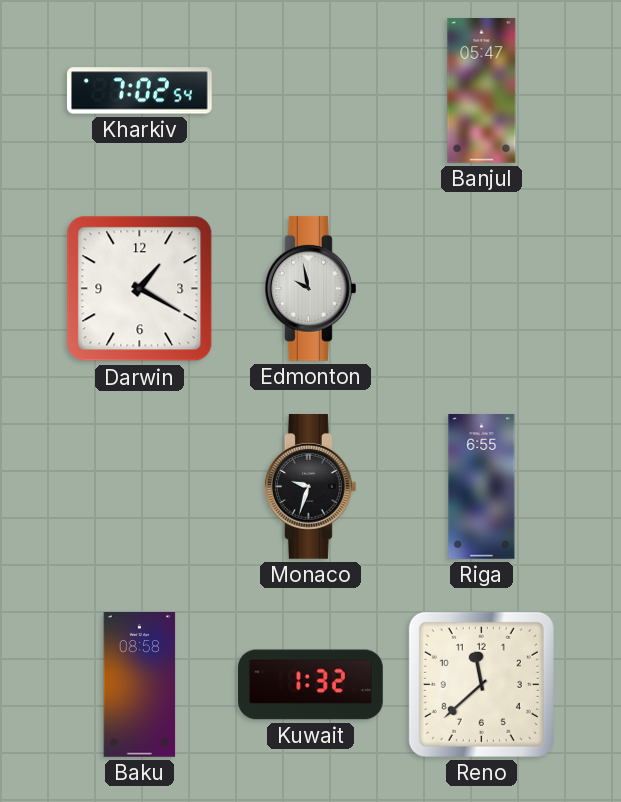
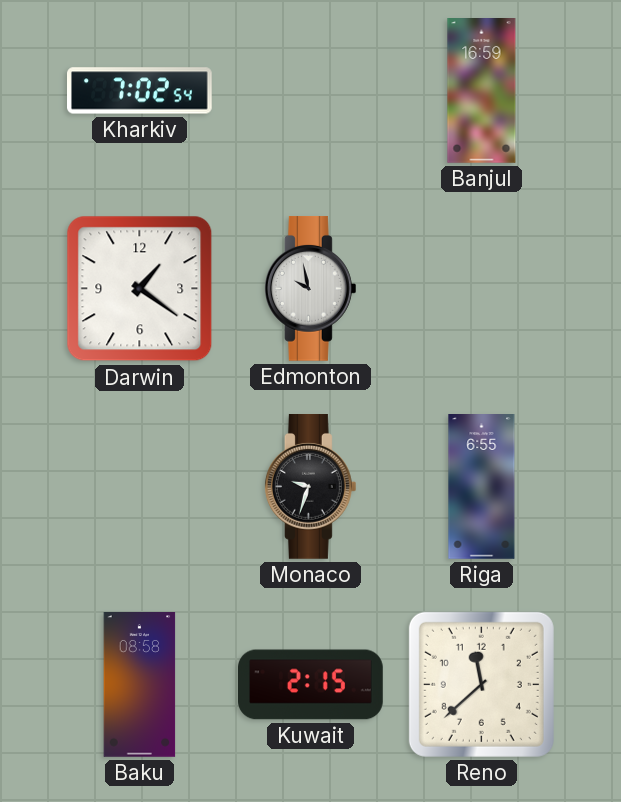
Banjul: 05:47 -> 16:59 (482, 91)
Darwin: 1:20 -> 1:21 (140, 289)
Kuwait: 1:32 -> 2:15 (311, 685)
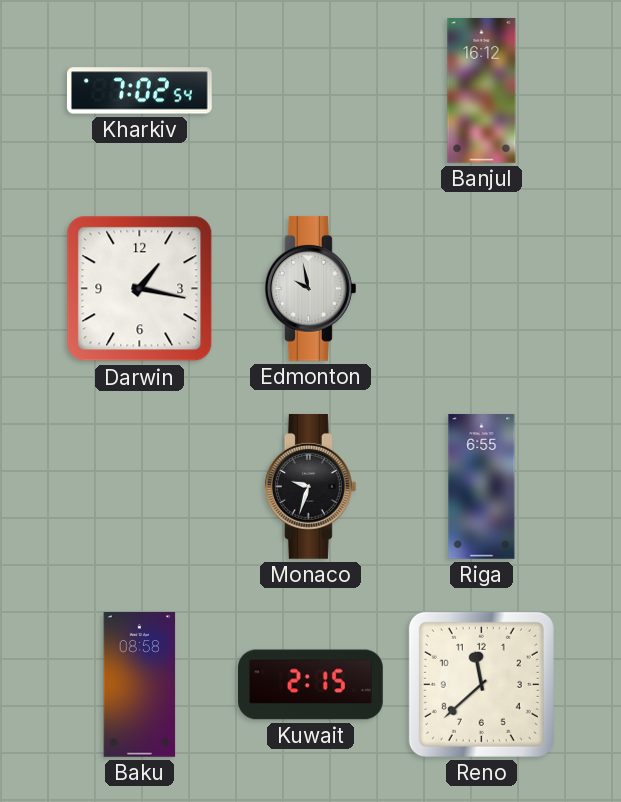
Banjul: 16:59 -> 16:12 (482, 91)
Darwin: 1:21 -> 1:17 (140, 289)
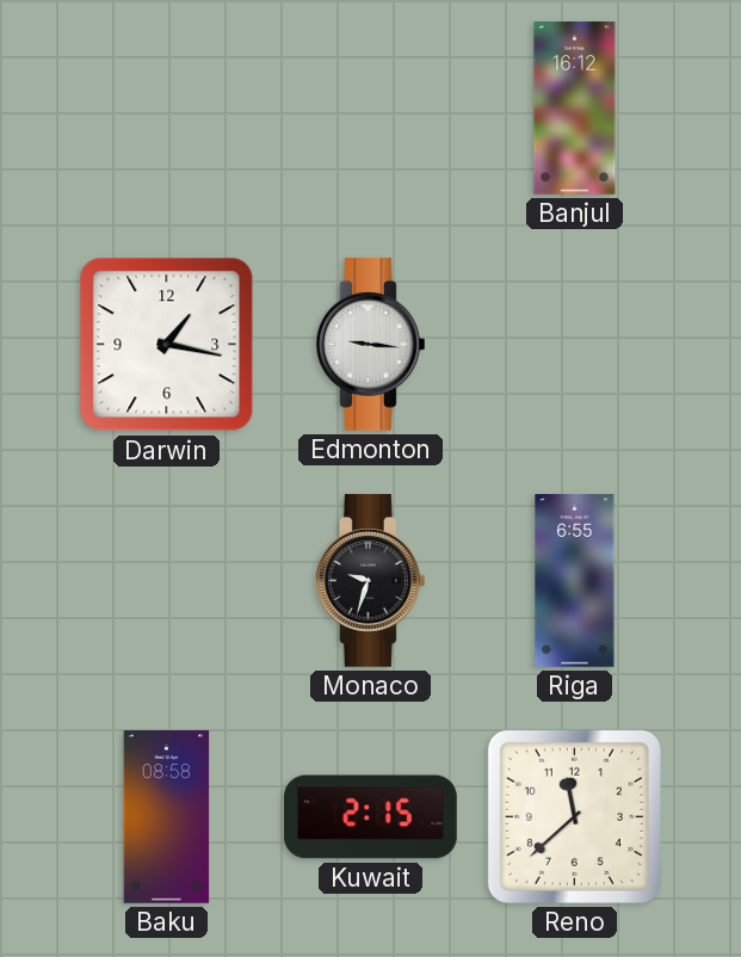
Kharkiv: 7:02 -> none (140, 91)
Edmonton: 9:58 -> 9:16 (370, 345)
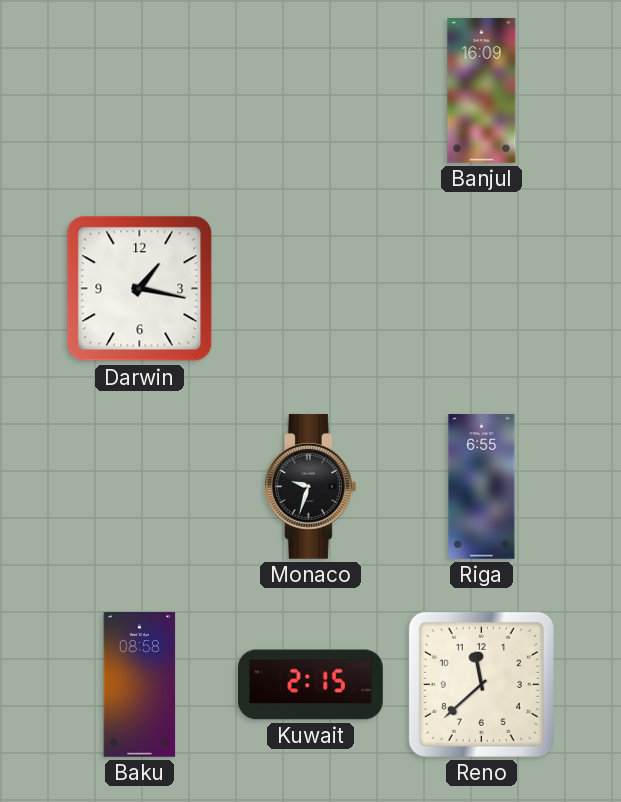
Banjul: 16:12 -> 16:09 (482, 91)
Edmonton: 9:16 -> none (370, 345)
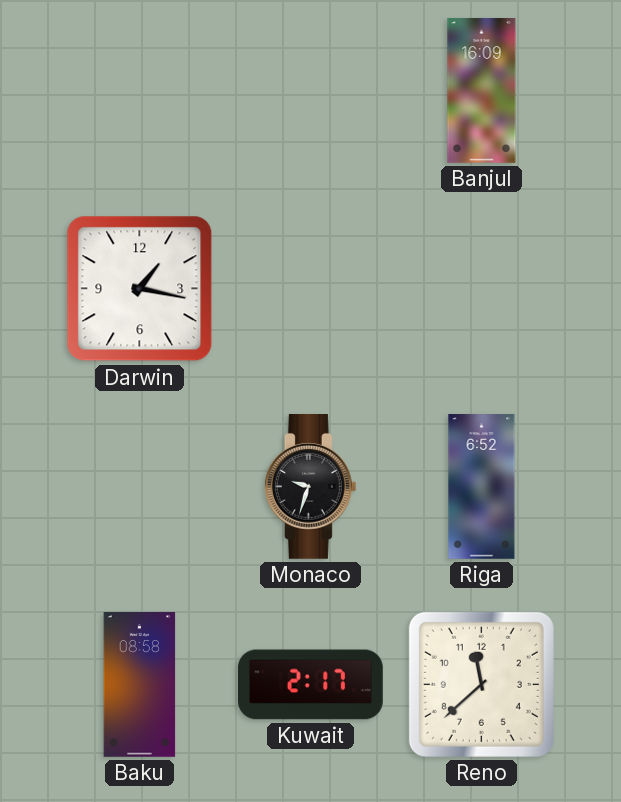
Riga: 6:55 -> 6:52 (482, 487)
Kuwait: 2:15 -> 2:17 (311, 685)
